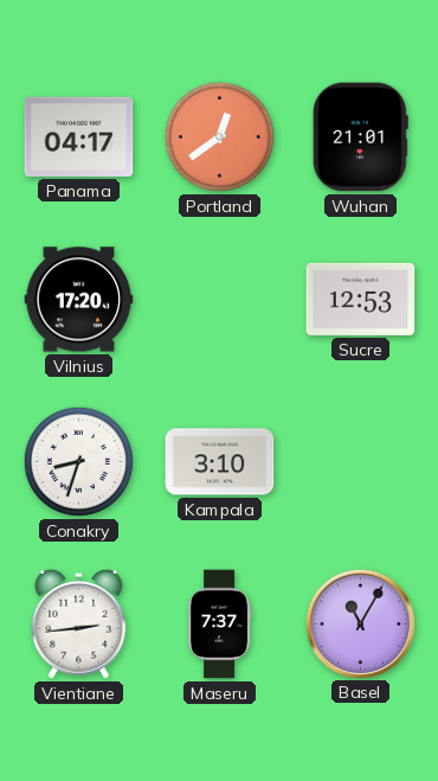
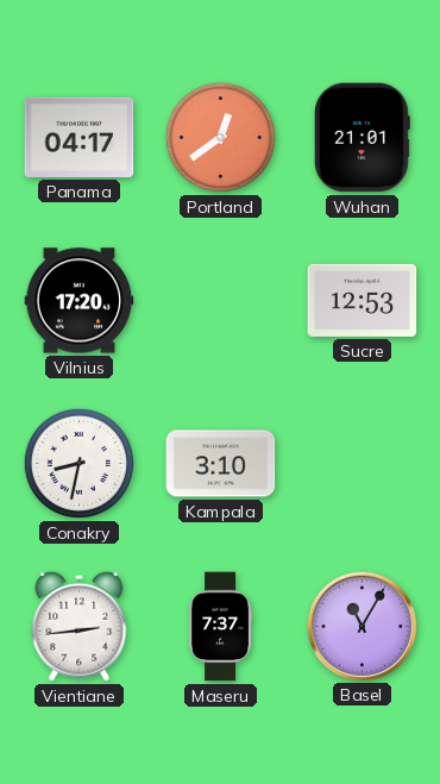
Conakry: 8:33 -> 8:32 (78, 463)
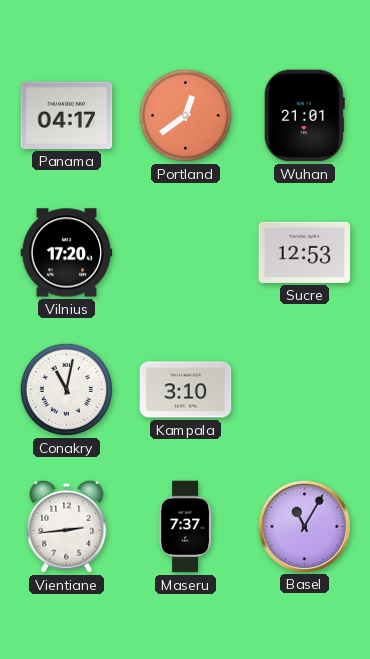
Conakry: 8:32 -> 11:02 (66, 389)
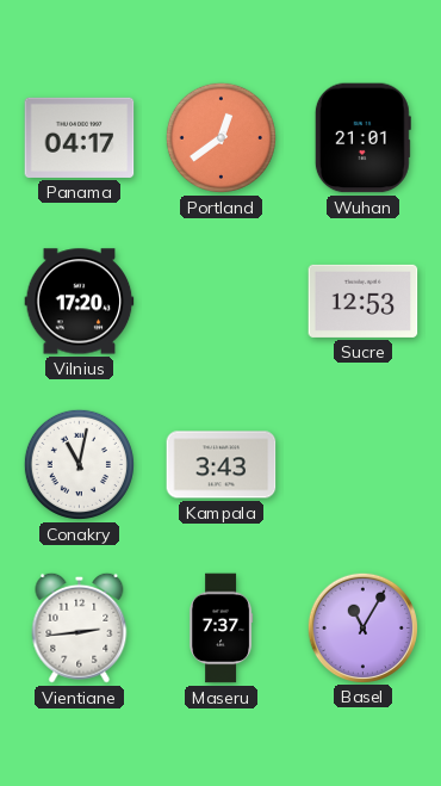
Kampala: 3:10 -> 3:43 (222, 465)
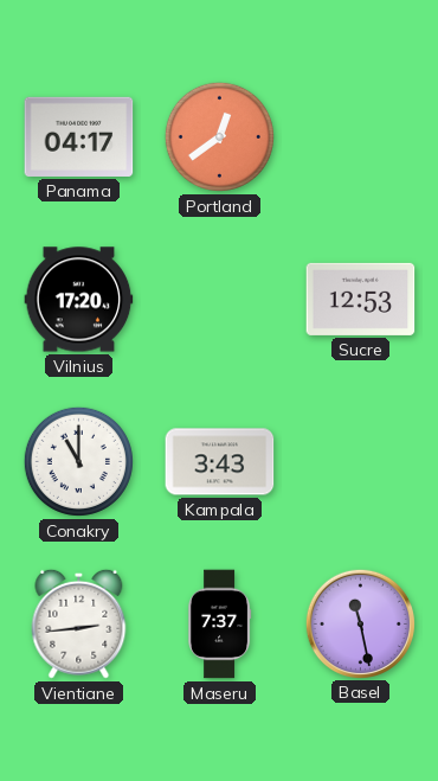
Wuhan: 21:01 -> none (362, 138)
Conakry: 11:02 -> 11:00 (78, 461)
Basel: 11:05 -> 11:28 (360, 623)
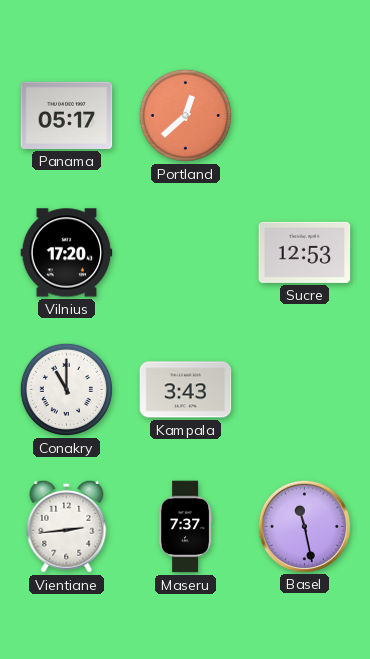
Panama: 04:17 -> 05:17 (67, 115)
Portland: 12:39 -> 12:38 (185, 115)
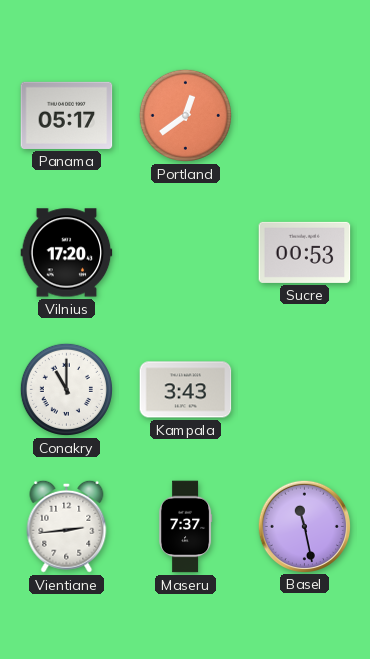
Portland: 12:38 -> 12:39 (185, 115)
Sucre: 12:53 -> 00:53 (305, 252)
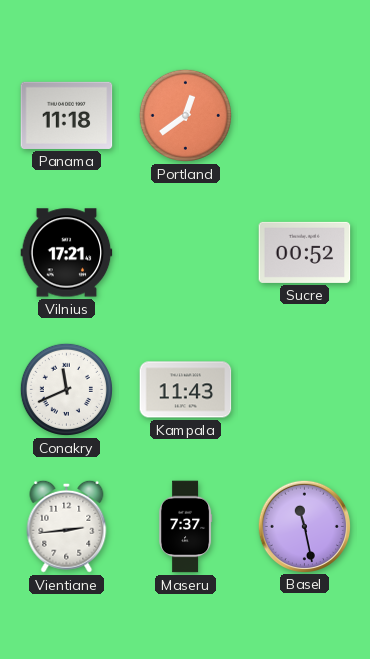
Panama: 05:17 -> 11:18 (67, 115)
Vilnius: 17:20 -> 17:21 (67, 253)
Sucre: 00:53 -> 00:52 (305, 252)
Conakry: 11:00 -> 11:41 (66, 389)
Kampala: 3:43 -> 11:43 (186, 390)
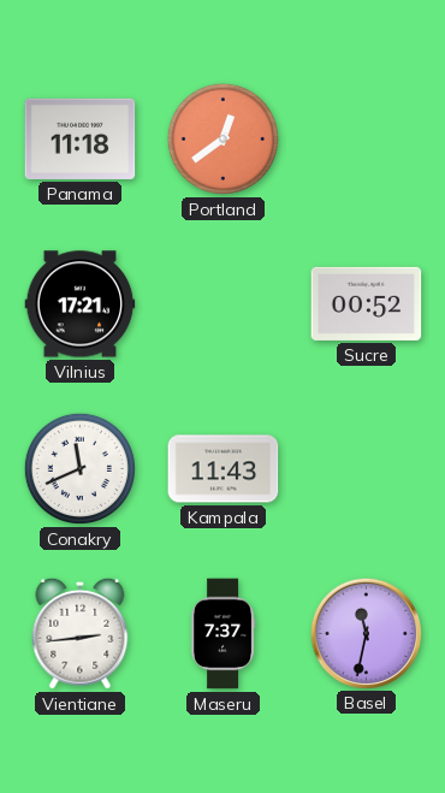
Basel: 11:28 -> 11:32 (366, 633)
